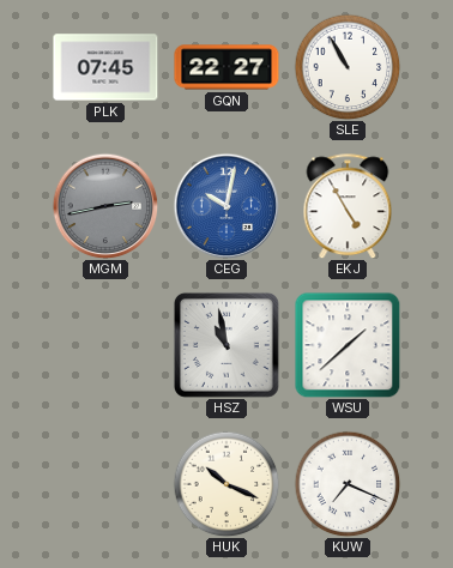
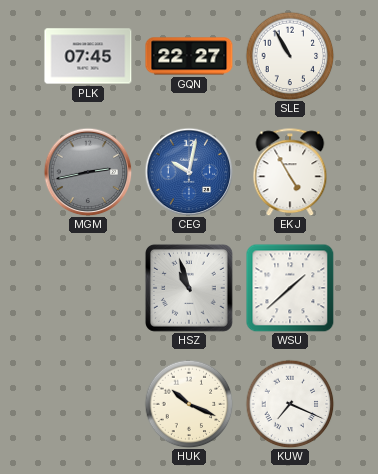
HSZ: 10:58 -> 10:57 (189, 288)
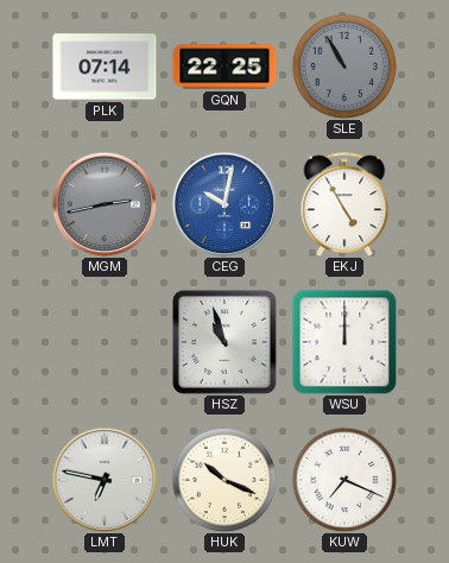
PLK: 07:45 -> 07:14 (105, 67)
GQN: 22:27 -> 22:25 (224, 67)
SLE dial: white -> grey (344, 67)
WSU: 1:38 -> 12:00 (344, 342)
LMT: none -> 6:47 (105, 480)
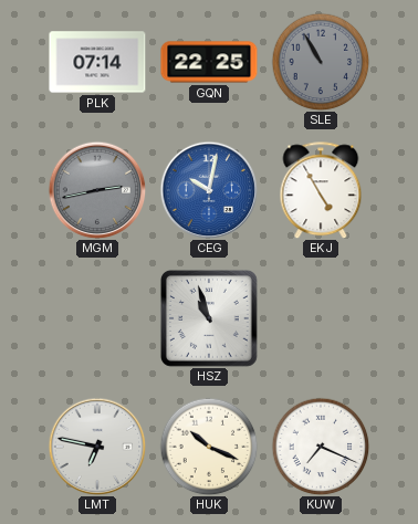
WSU: 12:00 -> none (344, 342)
